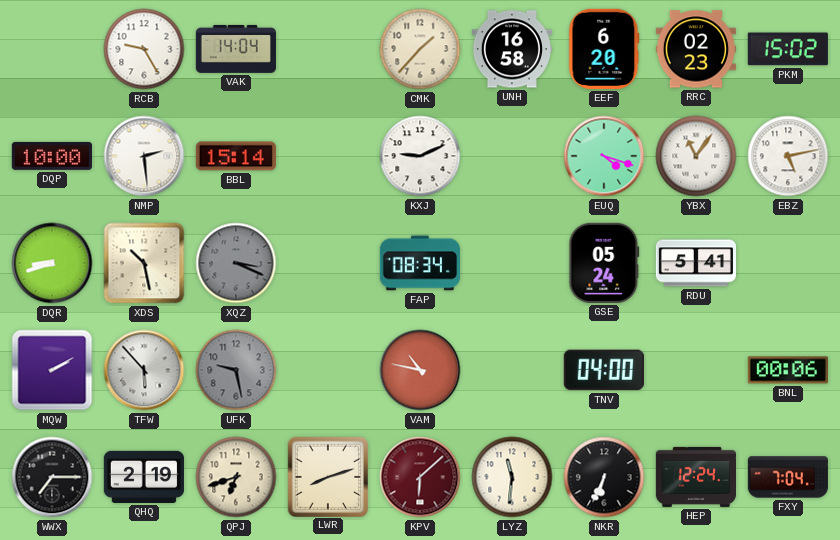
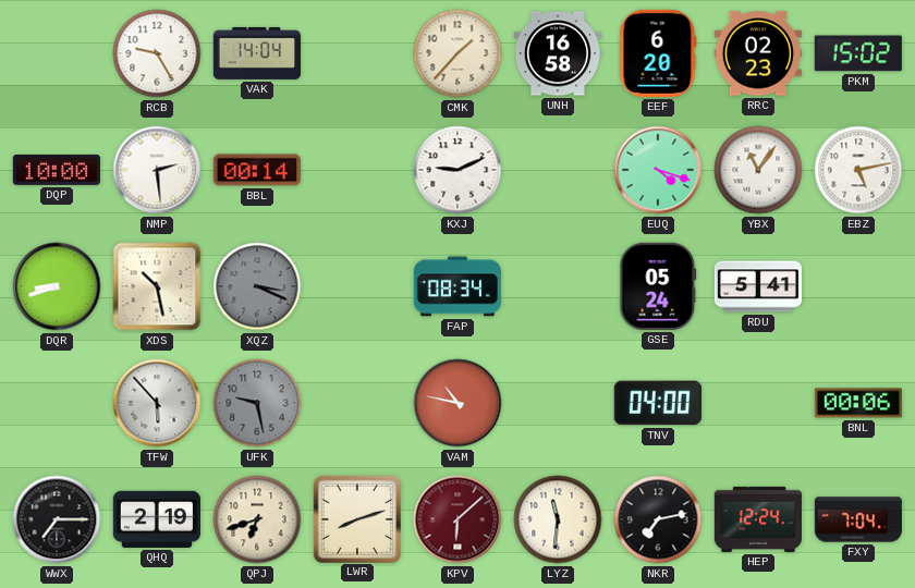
BBL: 15:14 -> 00:14 (257, 170)
MQW: 2:10 -> none (52, 370)
NKR: 6:34 -> 7:13 (658, 519)
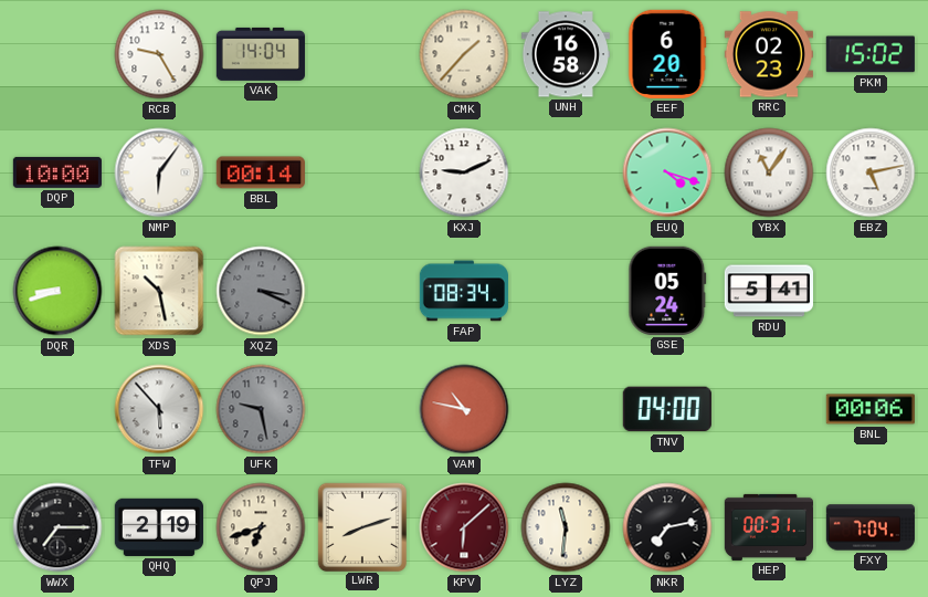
NMP: 2:29 -> 6:06 (159, 172)
HEP: 12:24 -> 00:31 (768, 527)
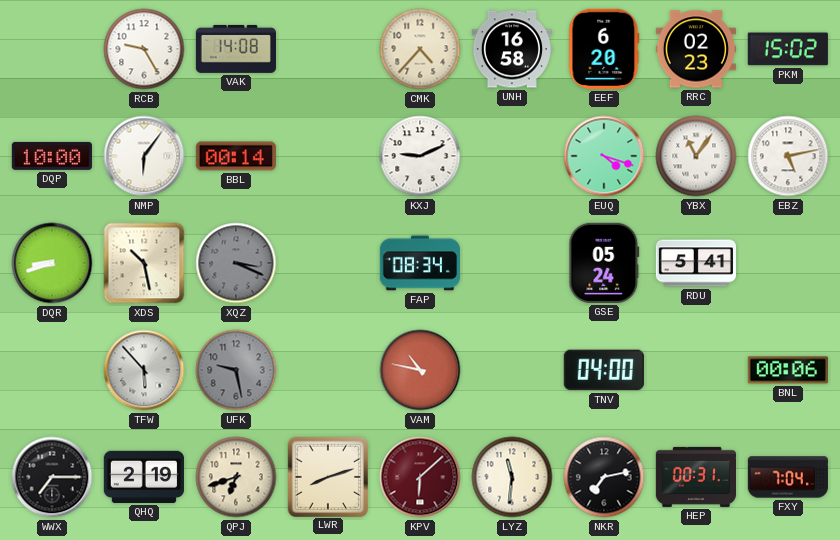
VAK: 14:04 -> 14:08 (236, 49)
CMK: 1:37 -> 4:37 (420, 49)
